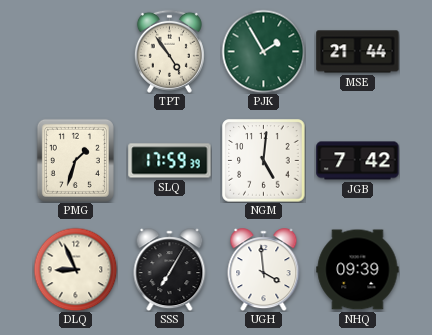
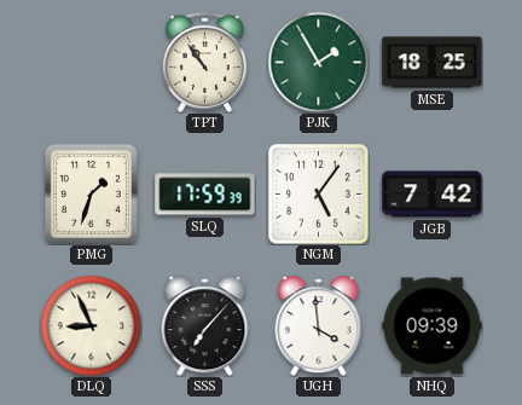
TPT: 4:54 -> 10:54 (204, 62)
MSE: 21:44 -> 18:25 (433, 63)
NGM: 5:01 -> 5:06 (319, 195)
SSS: 7:05 -> 7:07 (205, 326)
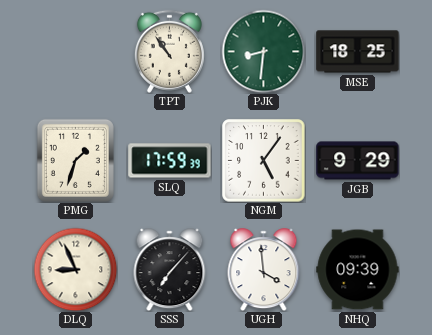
PJK: 1:55 -> 8:31 (263, 51)
JGB: 7:42 -> 9:29 (358, 161)
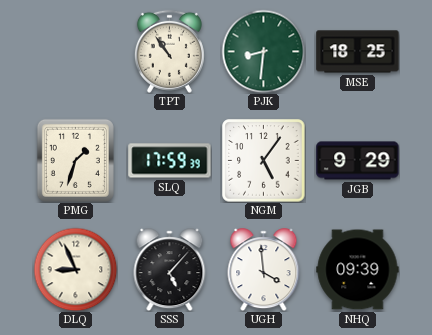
SSS: 7:07 -> 5:07 (170, 270)
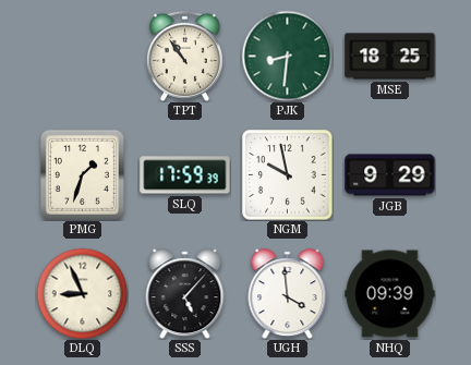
NGM: 5:06 -> 9:58 (288, 175)
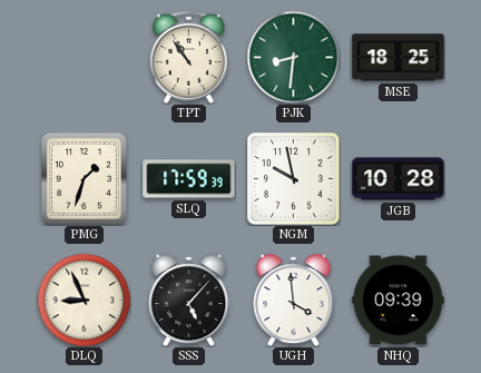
JGB: 9:29 -> 10:28 (399, 179)
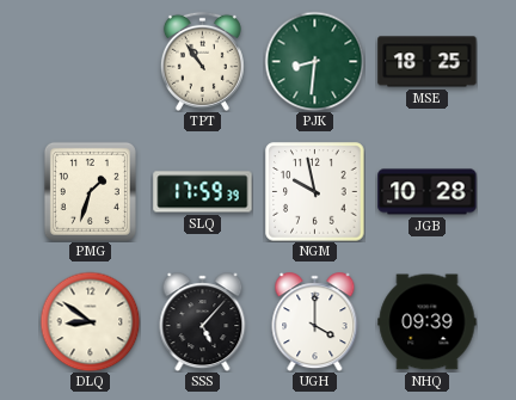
DLQ: 8:56 -> 8:51 (90, 321)
UGH: 3:59 -> 4:00 (315, 322)
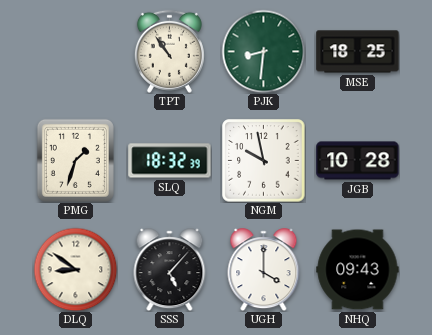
SLQ: 17:59 -> 18:32 (170, 161)
NHQ: 09:39 -> 09:43 (358, 270)
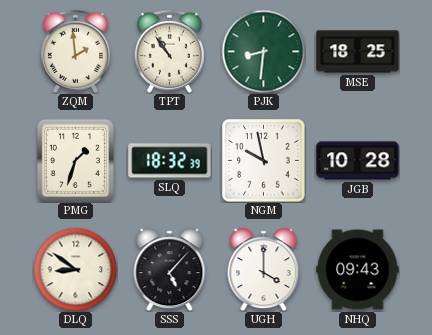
ZQM: none -> 1:59 (75, 51)
